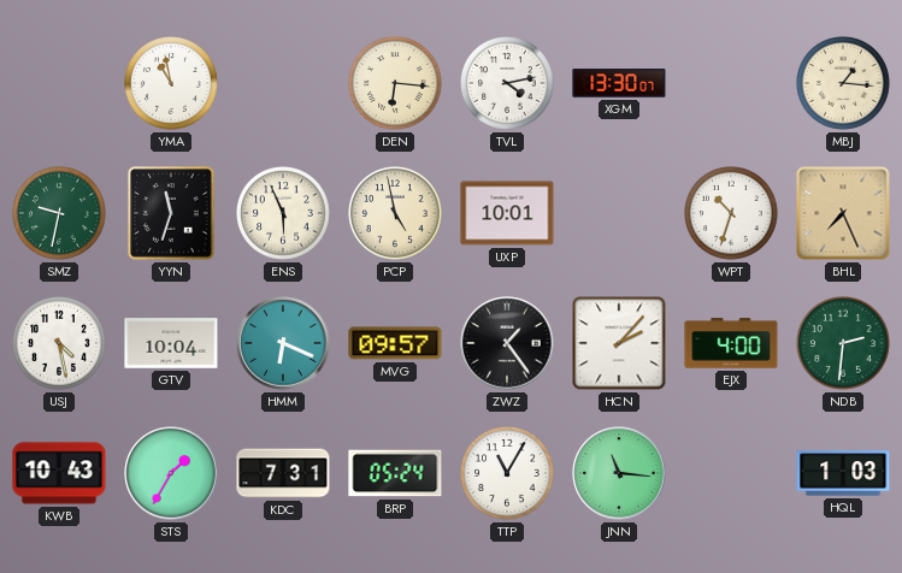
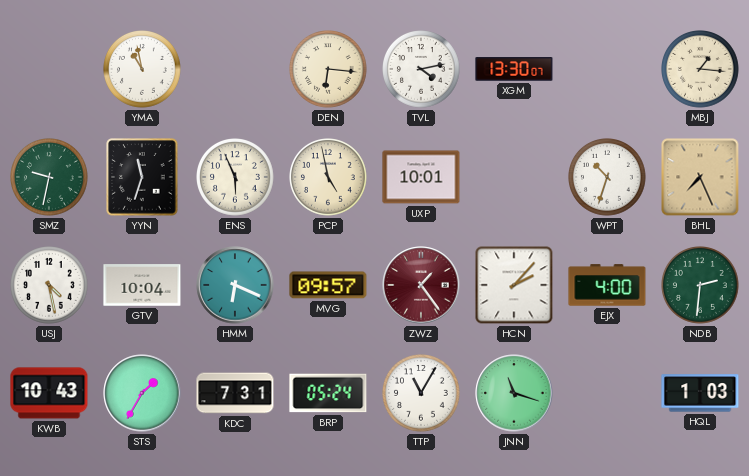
ZWZ dial: black -> burgundy (421, 285)
JNN: 11:16 -> 11:18 (514, 393)
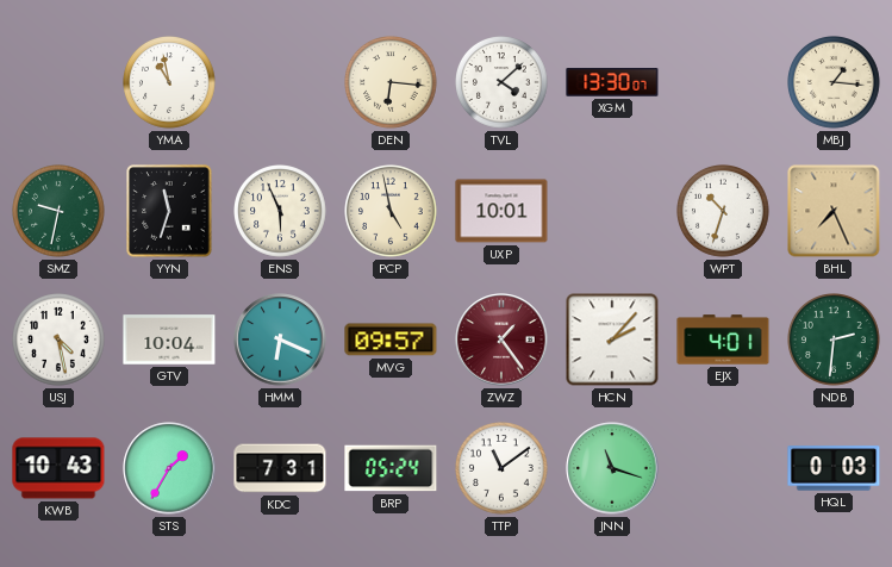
TVL: 4:13 -> 4:08 (503, 83)
EJX: 4:00 -> 4:01 (723, 339)
TTP: 11:05 -> 11:09 (503, 469)
HQL: 1:03 -> 0:03 (834, 468)
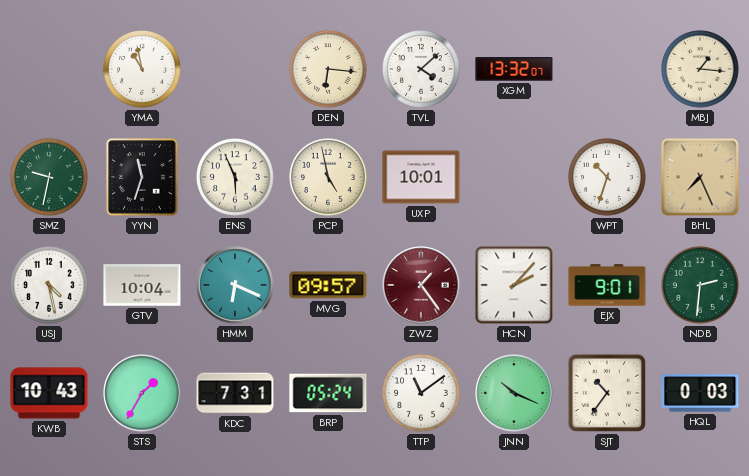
XGM: 13:30 -> 13:32 (514, 69)
EJX: 4:01 -> 9:01 (607, 285)
JNN: 11:18 -> 10:19 (514, 393)
SJT: none -> 10:36 (607, 393)
